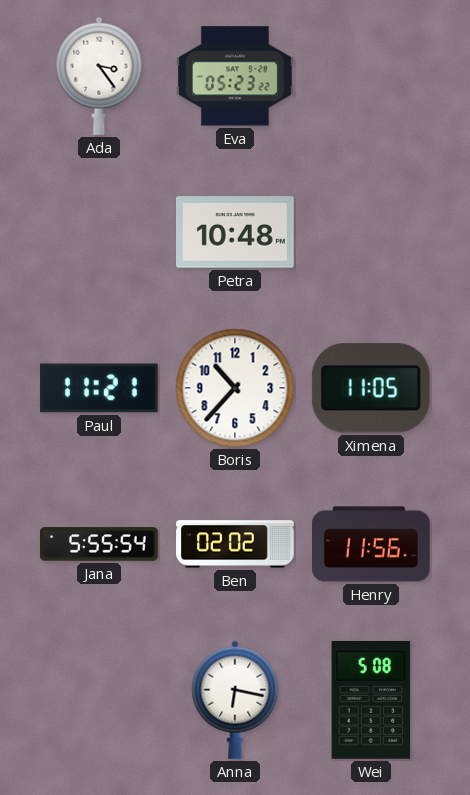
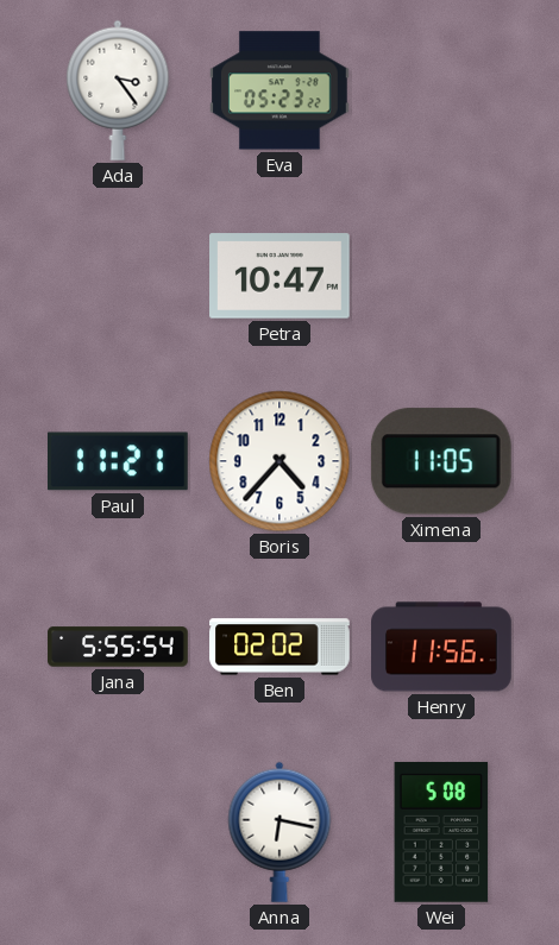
Petra: 10:48 -> 10:47 (281, 276)
Boris: 10:37 -> 4:37 (279, 461)
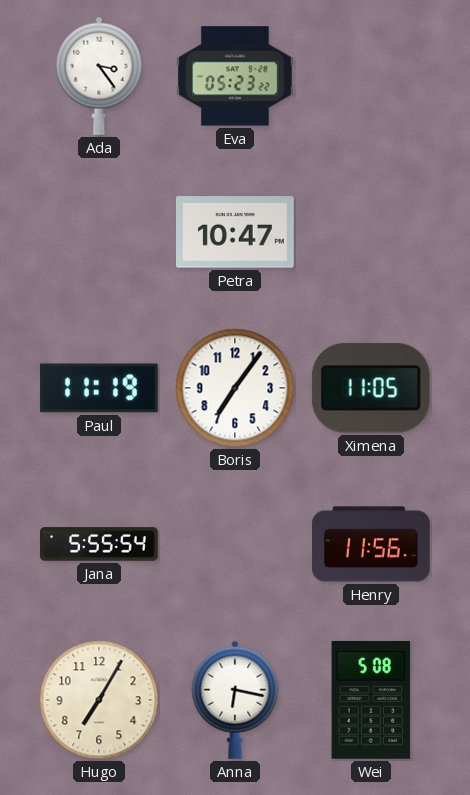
Paul: 11:21 -> 11:19 (100, 388)
Boris: 4:37 -> 7:06 (235, 388)
Ben: 02:02 -> none (279, 647)
Hugo: none -> 7:05 (99, 700)
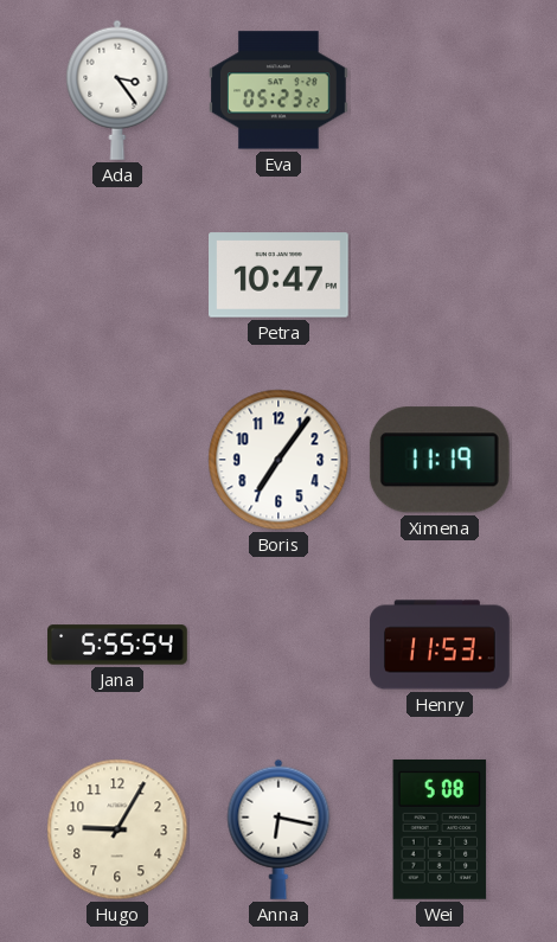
Paul: 11:19 -> none (100, 388)
Ximena: 11:05 -> 11:19 (440, 460)
Henry: 11:56 -> 11:53 (440, 645)
Hugo: 7:05 -> 9:05 (117, 829)
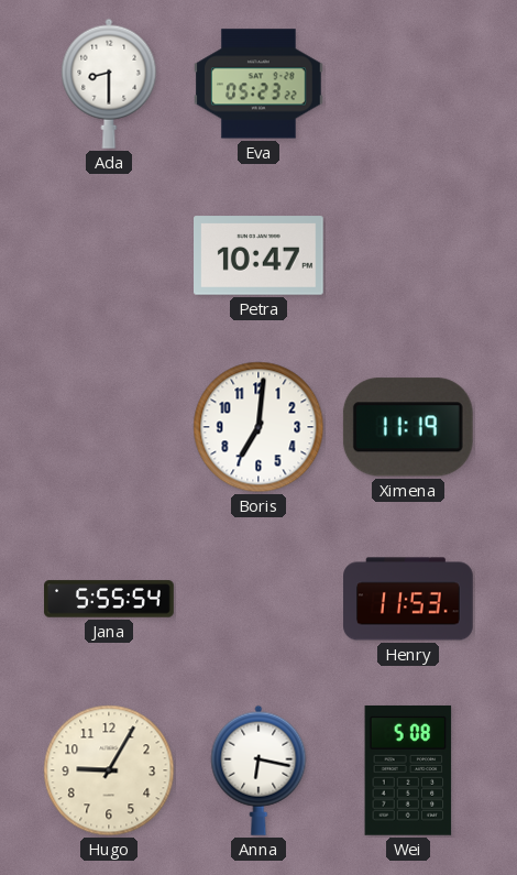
Ada: 3:24 -> 8:30 (109, 84)
Boris: 7:06 -> 7:01 (258, 427)
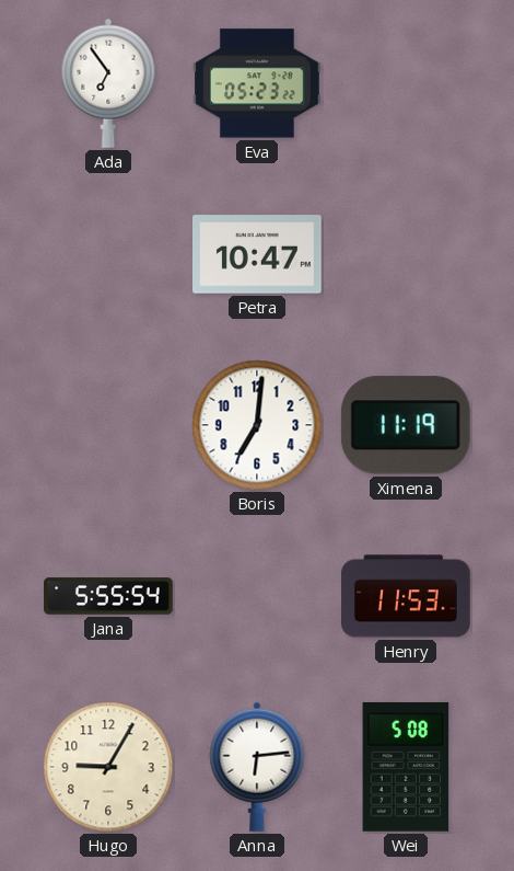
Ada: 8:30 -> 6:54 (108, 83)
Anna: 6:17 -> 6:14 (257, 767)
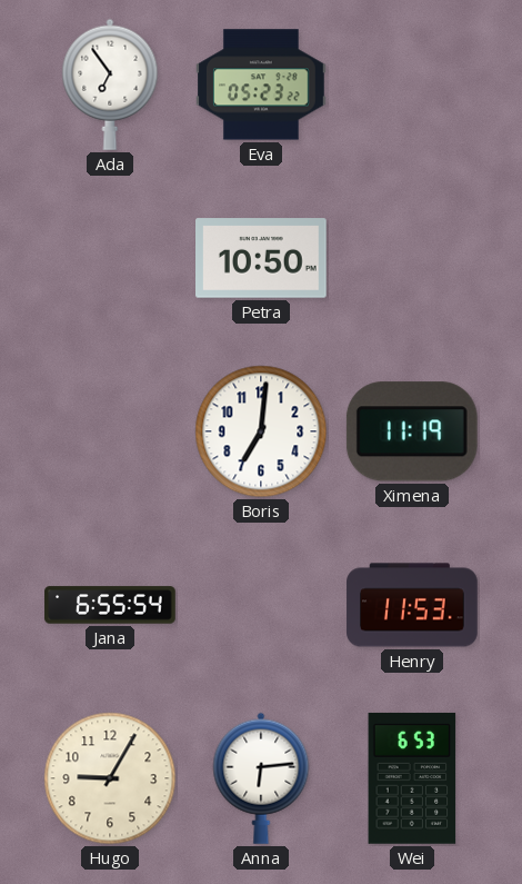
Petra: 10:47 -> 10:50 (262, 258)
Jana: 5:55 -> 6:55 (110, 605)
Wei: 5:08 -> 6:53 (412, 778)
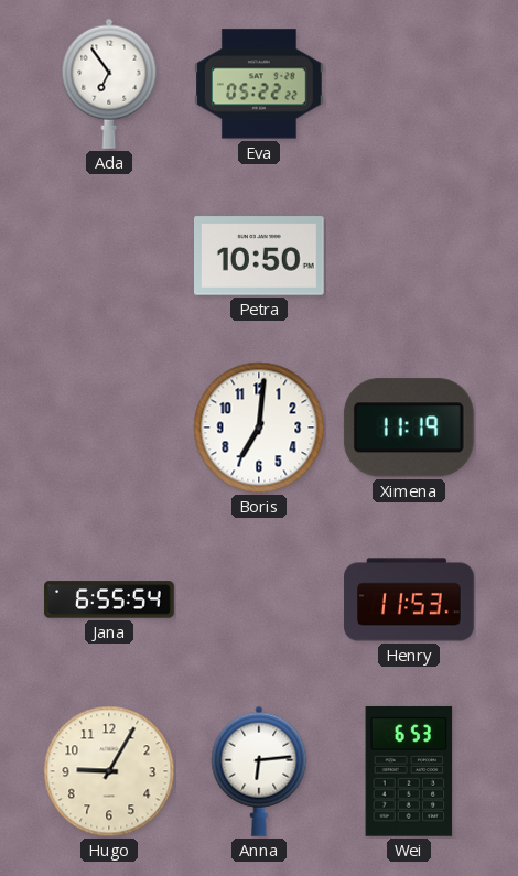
Eva: 05:23 -> 05:22 (260, 84)
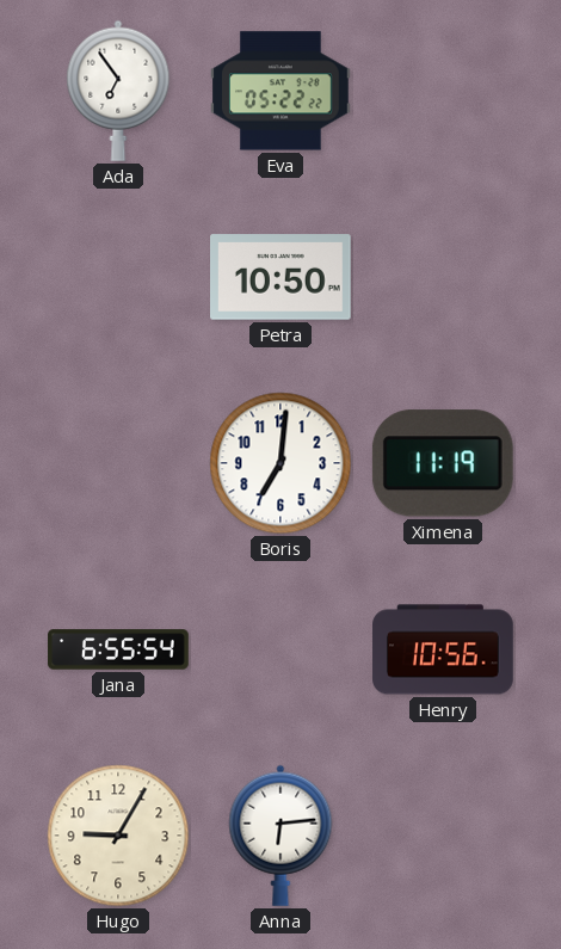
Henry: 11:53 -> 10:56 (443, 649)
Wei: 6:53 -> none (409, 771)
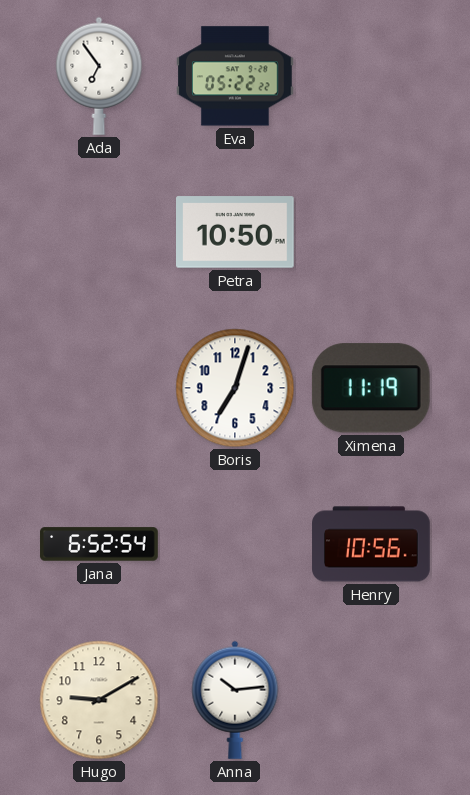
Boris: 7:01 -> 7:03 (235, 388)
Jana: 6:55 -> 6:52 (99, 544)
Hugo: 9:05 -> 9:10 (99, 700)
Anna: 6:14 -> 10:14 (235, 700)
